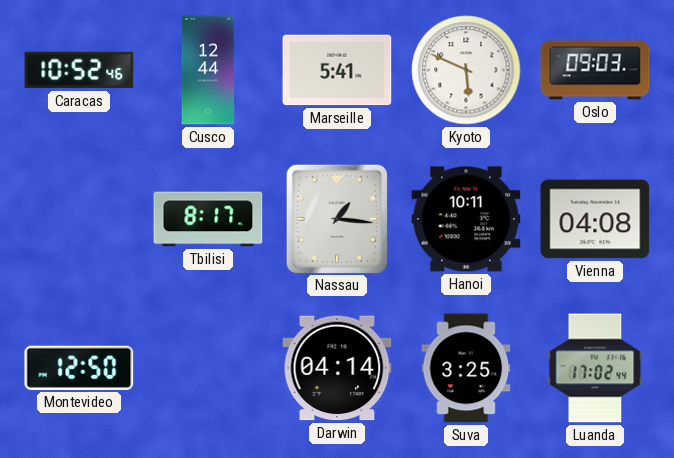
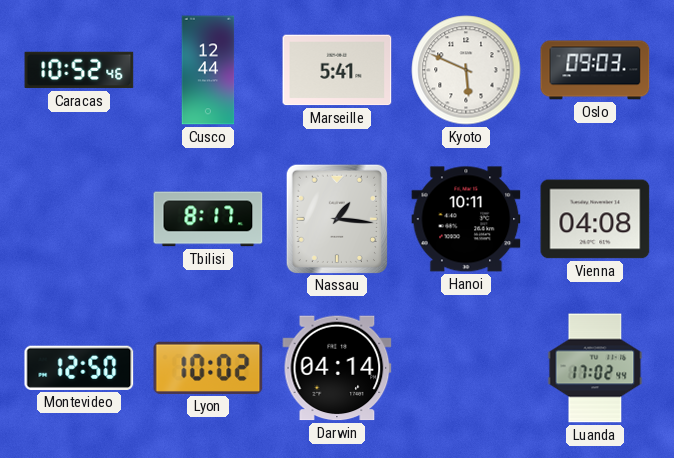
Lyon: none -> 10:02 (208, 368)
Suva: 3:25 -> none (466, 368)
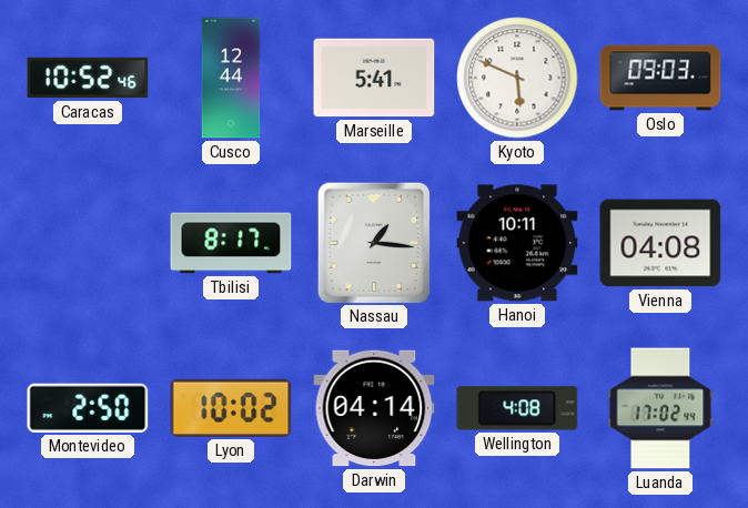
Montevideo: 12:50 -> 2:50 (88, 408)
Wellington: none -> 4:08 (517, 408)
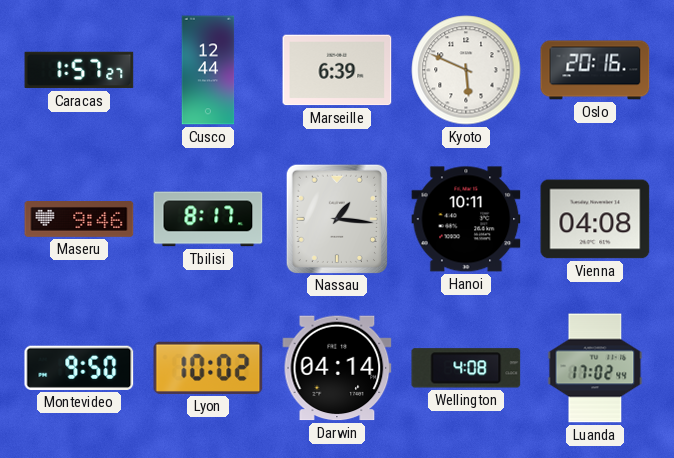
Caracas: 10:52 -> 1:57 (79, 70)
Marseille: 5:41 -> 6:39 (337, 70)
Oslo: 09:03 -> 20:16 (595, 70)
Maseru: none -> 9:46 (79, 220)
Montevideo: 2:50 -> 9:50 (79, 368)
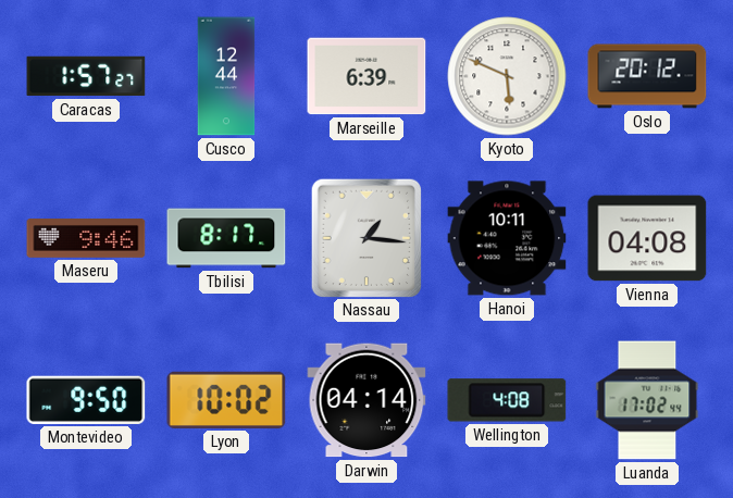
Oslo: 20:16 -> 20:12 (647, 76)
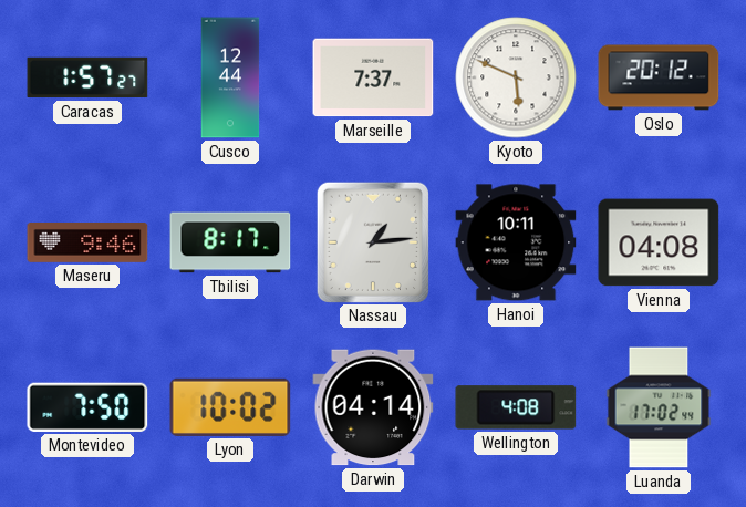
Marseille: 6:39 -> 7:37 (373, 77)
Nassau: 1:16 -> 1:14 (372, 241)
Montevideo: 9:50 -> 7:50 (87, 407)
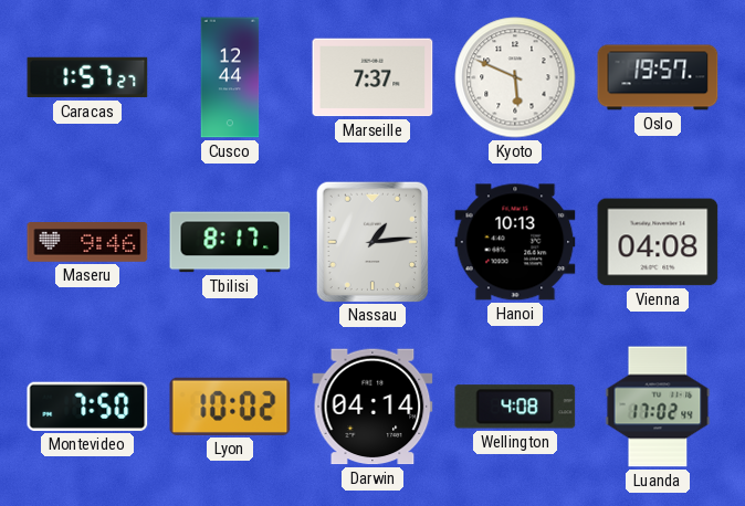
Oslo: 20:12 -> 19:57 (658, 77)
Hanoi: 10:11 -> 10:13 (515, 242)
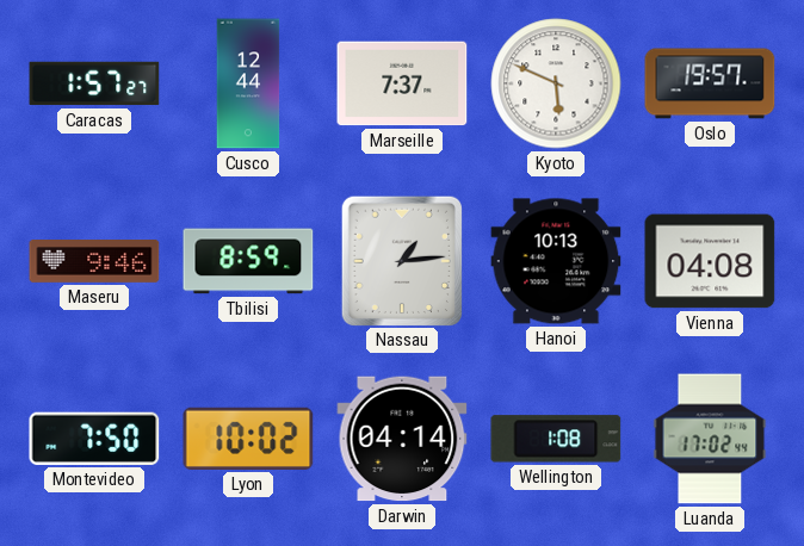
Tbilisi: 8:17 -> 8:59 (248, 261)
Wellington: 4:08 -> 1:08 (556, 439)
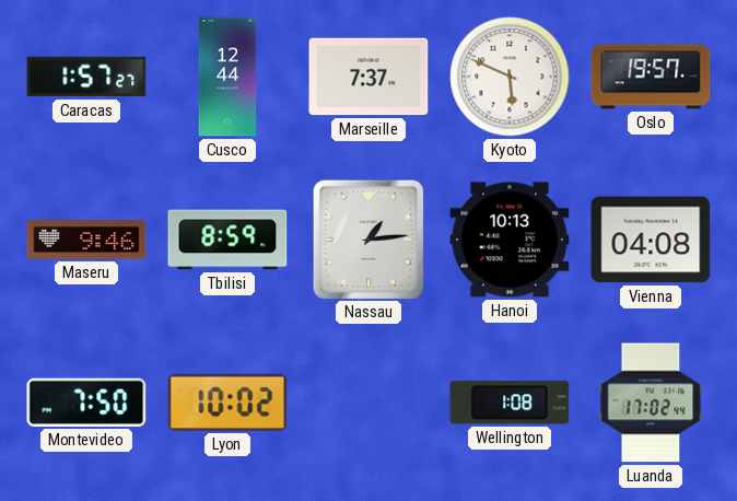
Darwin: 04:14 -> none (402, 439)
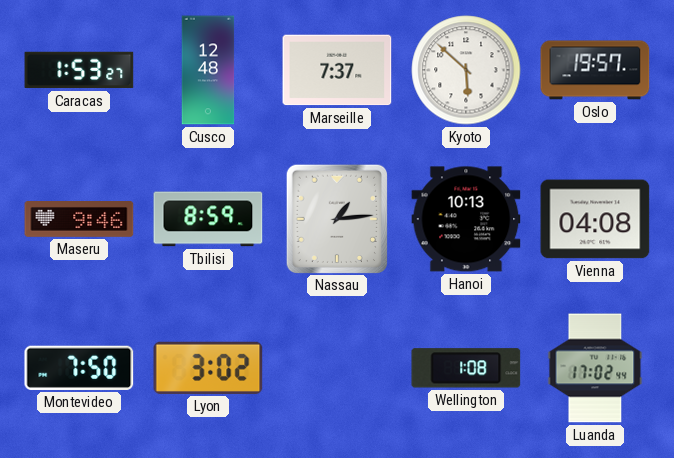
Caracas: 1:57 -> 1:53 (79, 70)
Cusco: 12:44 -> 12:48 (208, 70)
Kyoto: 5:49 -> 5:52 (466, 70)
Lyon: 10:02 -> 3:02 (208, 368)
